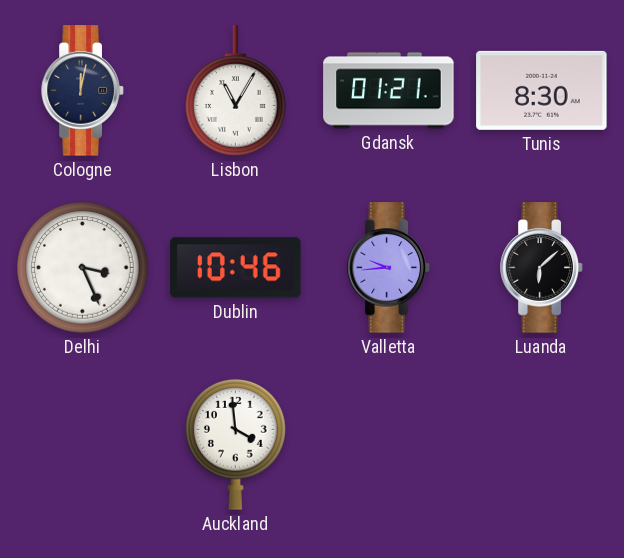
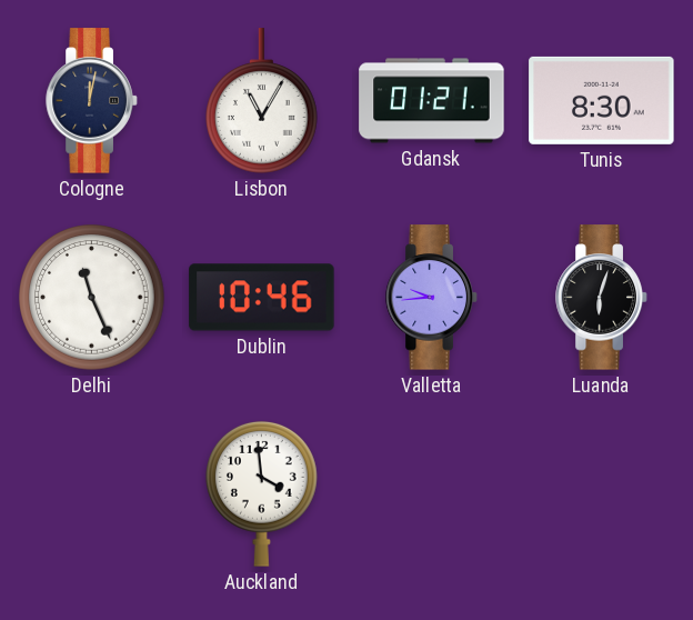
Delhi: 3:26 -> 11:26 (92, 298)
Luanda: 6:08 -> 6:03 (602, 298)
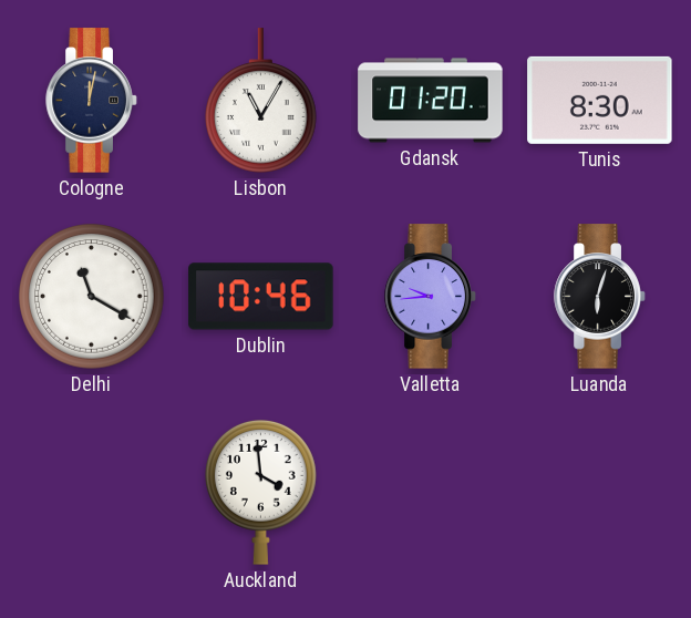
Gdansk: 01:21 -> 01:20 (431, 101)
Delhi: 11:26 -> 11:20 (92, 297)
